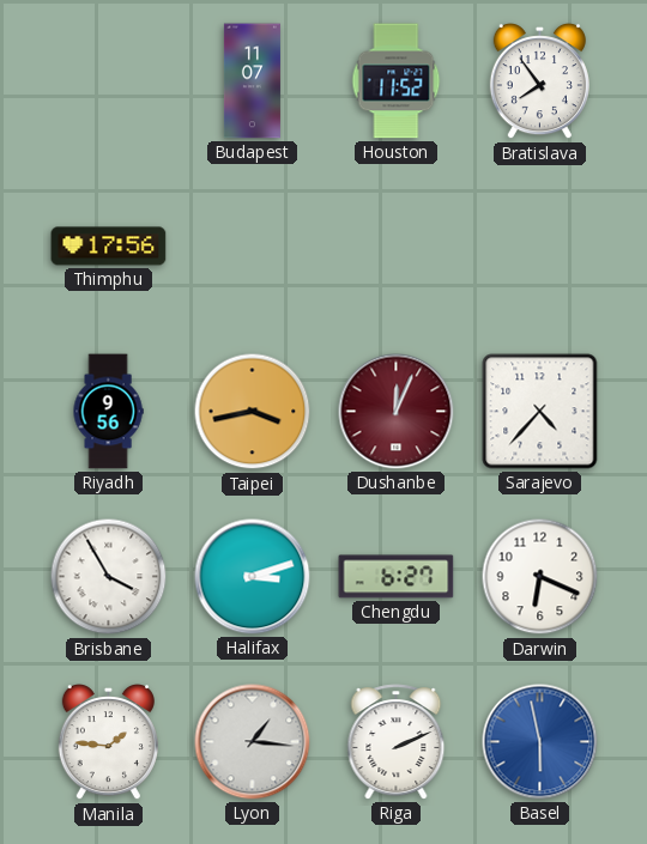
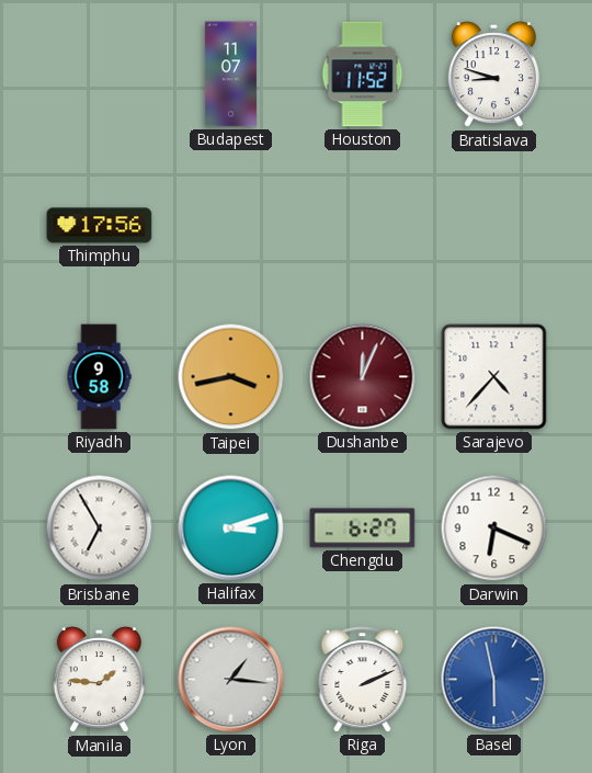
Bratislava: 7:54 -> 8:48 (493, 76)
Riyadh: 9:56 -> 9:58 (99, 377)
Brisbane: 3:55 -> 6:55 (100, 528)
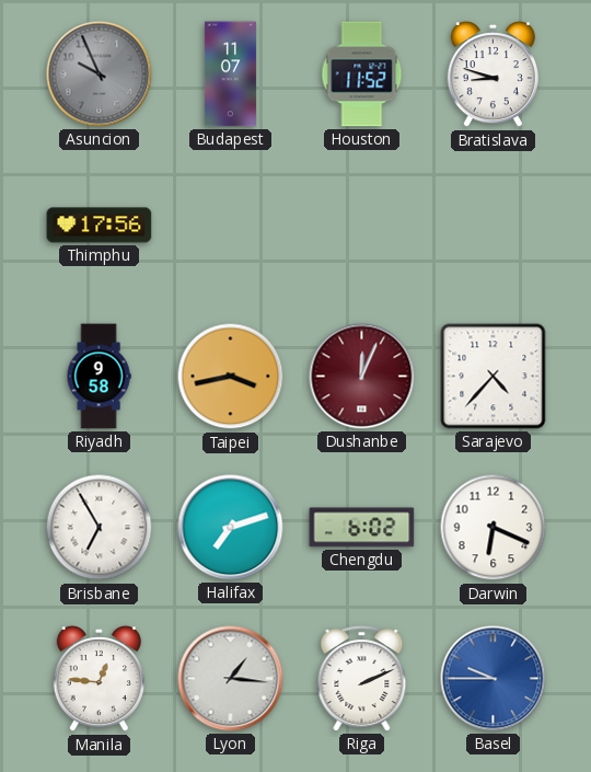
Asuncion: none -> 9:56 (100, 74)
Halifax: 3:12 -> 7:12 (231, 528)
Chengdu: 6:27 -> 6:02 (362, 528)
Manila: 1:46 -> 12:46 (99, 680)
Basel: 5:58 -> 9:45 (494, 679)
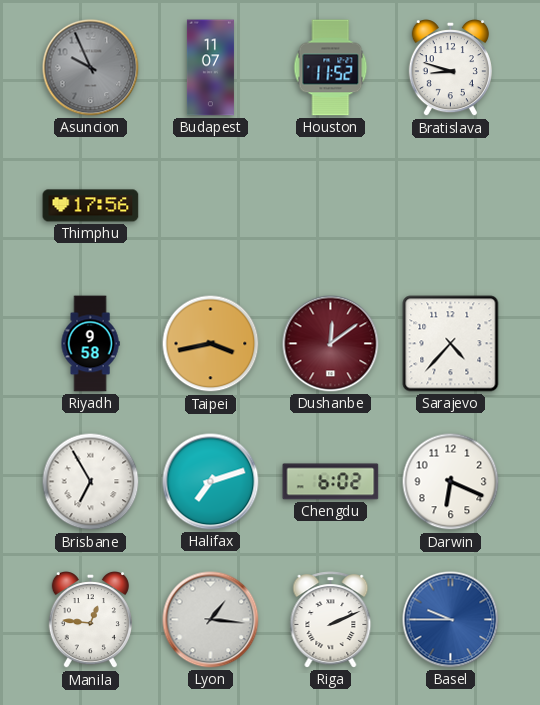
Dushanbe: 12:04 -> 12:09 (331, 344)
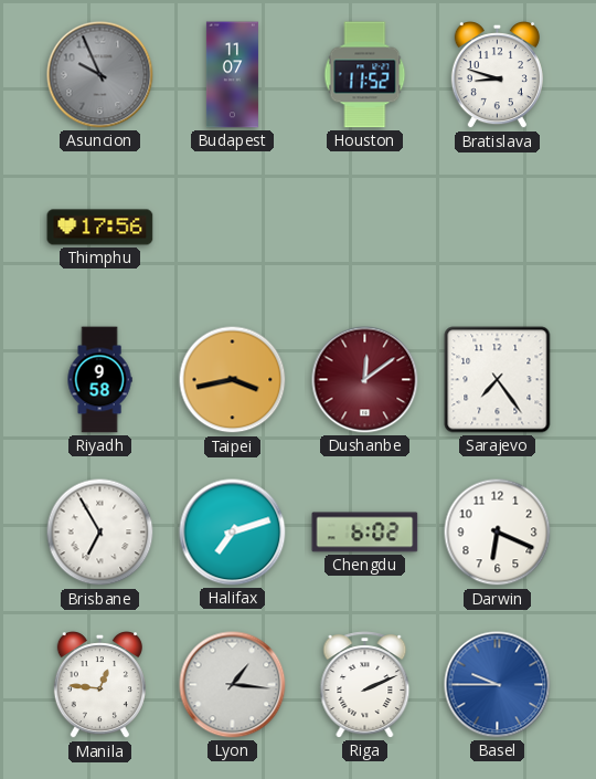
Sarajevo: 4:37 -> 7:24 (498, 380)
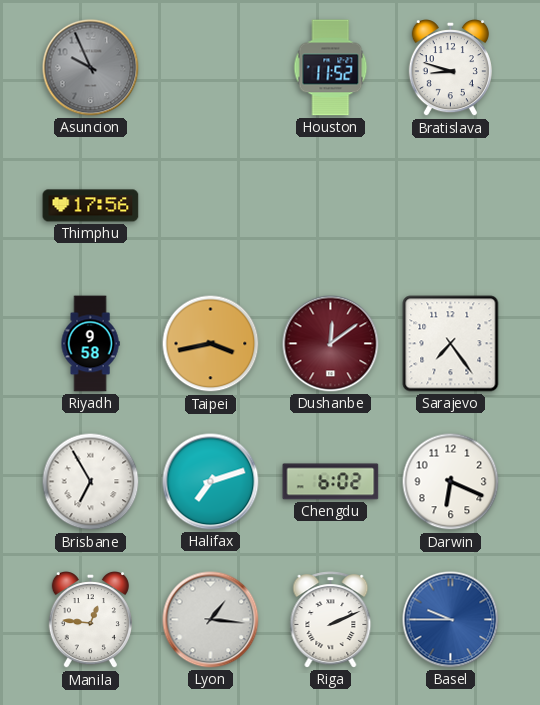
Budapest: 11:07 -> none (232, 75)
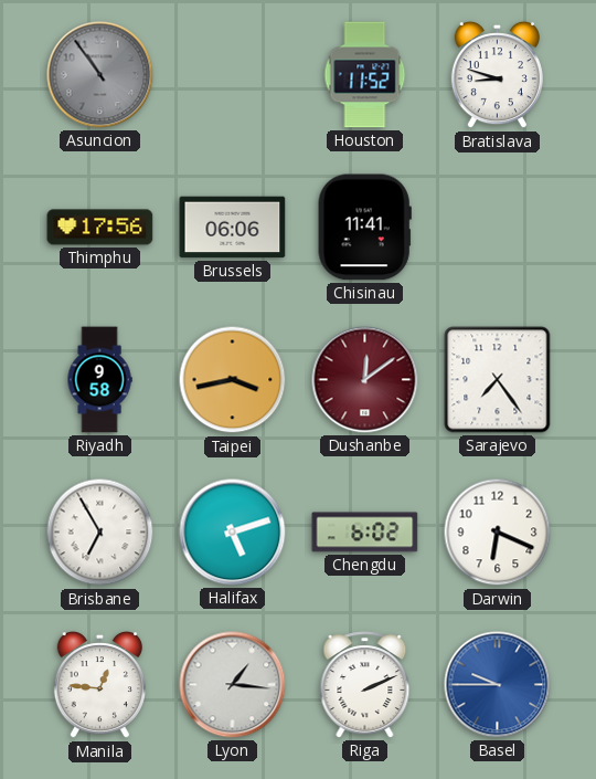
Asuncion: 9:56 -> 10:54 (100, 75)
Brussels: none -> 06:06 (233, 228)
Chisinau: none -> 11:41 (364, 228)
Halifax: 7:12 -> 5:12 (233, 533)
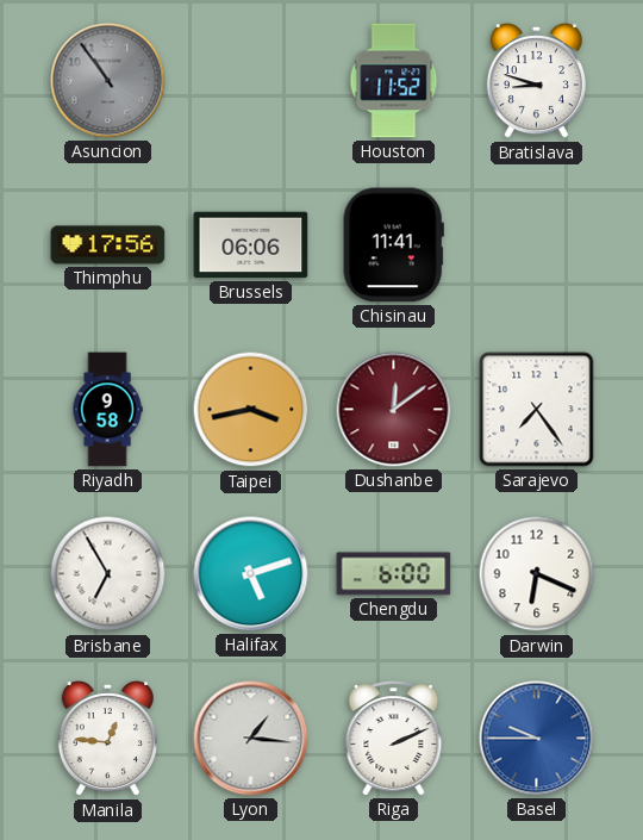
Chengdu: 6:02 -> 6:00 (394, 574)
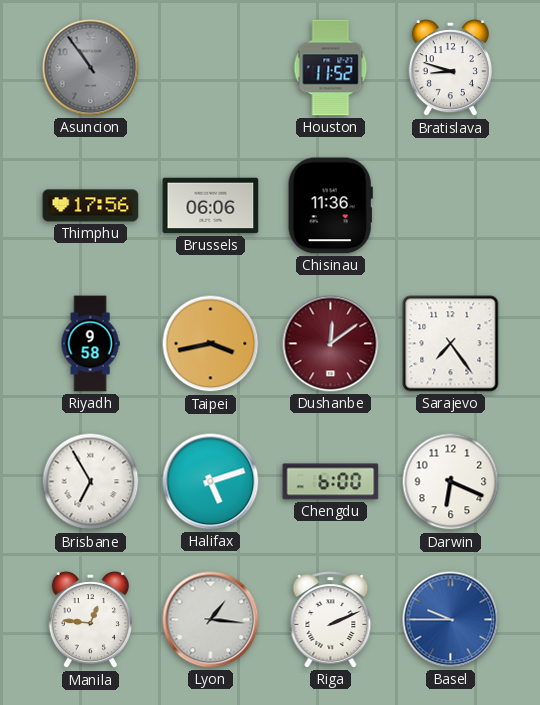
Chisinau: 11:41 -> 11:36 (330, 206)
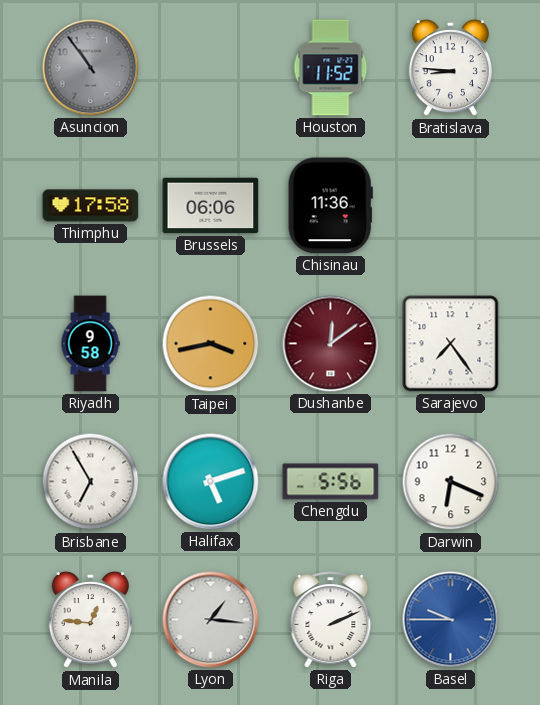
Bratislava: 8:48 -> 8:46 (450, 69)
Thimphu: 17:56 -> 17:58 (91, 206)
Chengdu: 6:00 -> 5:56 (331, 482)
